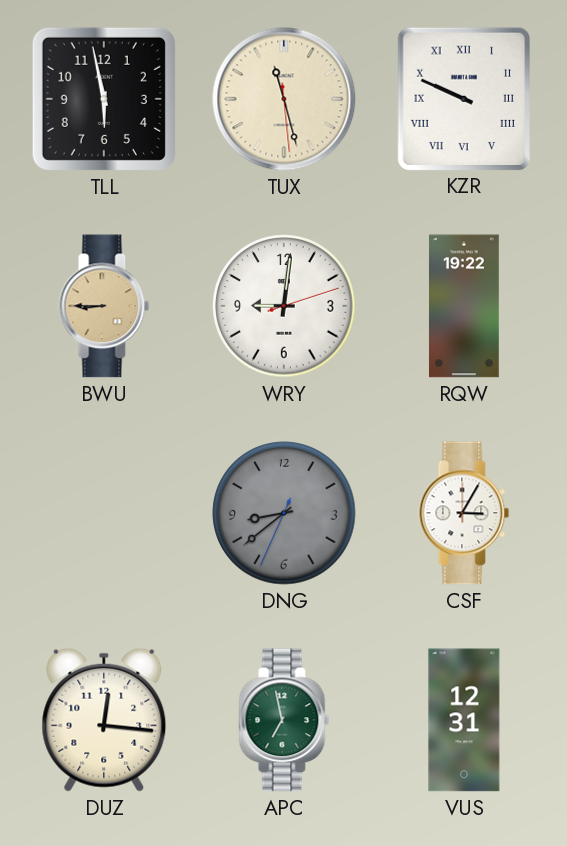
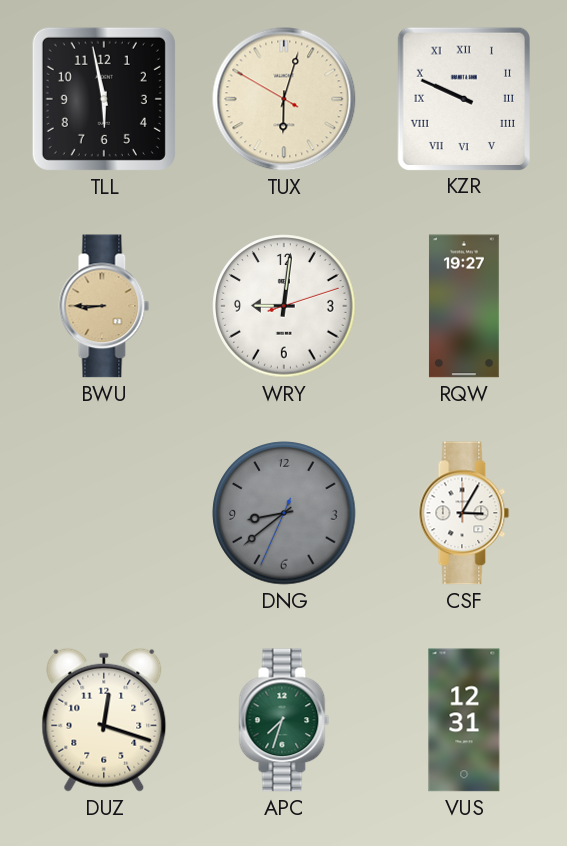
TUX: 11:27 -> 6:02 (284, 99)
RQW: 19:22 -> 19:27 (464, 306)
DUZ: 12:16 -> 12:18 (104, 720)
APC: 6:58 -> 7:33 (284, 720)
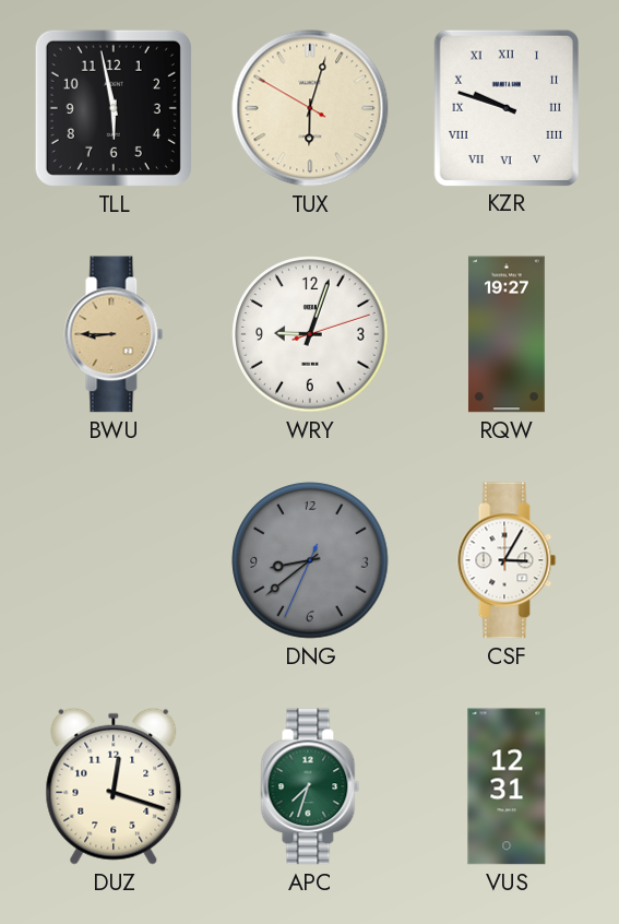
KZR: 9:49 -> 9:48 (505, 107)
WRY: 9:01 -> 9:03 (310, 334)
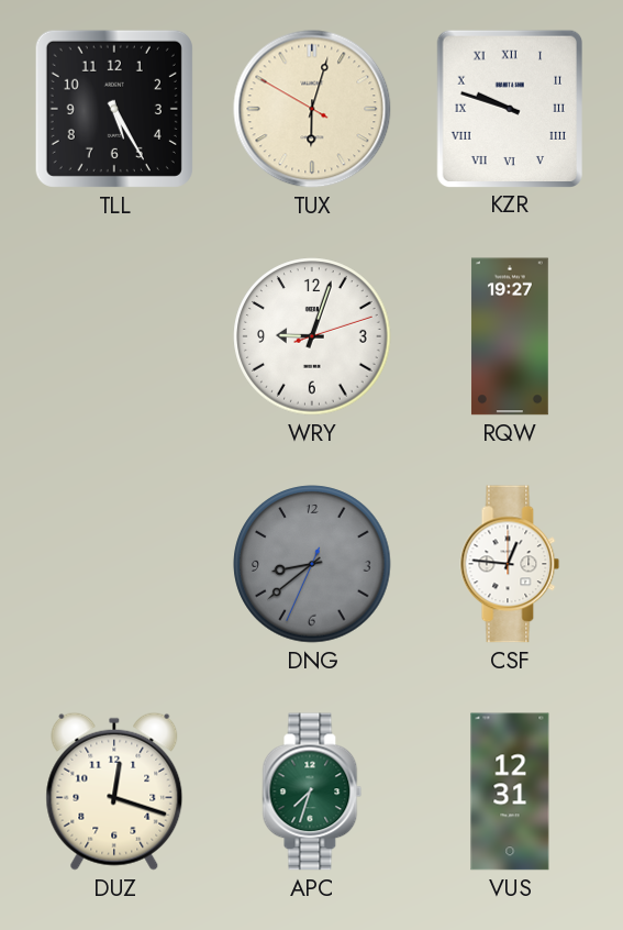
TLL: 5:58 -> 5:25 (114, 109)
BWU: 8:45 -> none (114, 334)
CSF: 3:05 -> 12:46 (510, 564)
